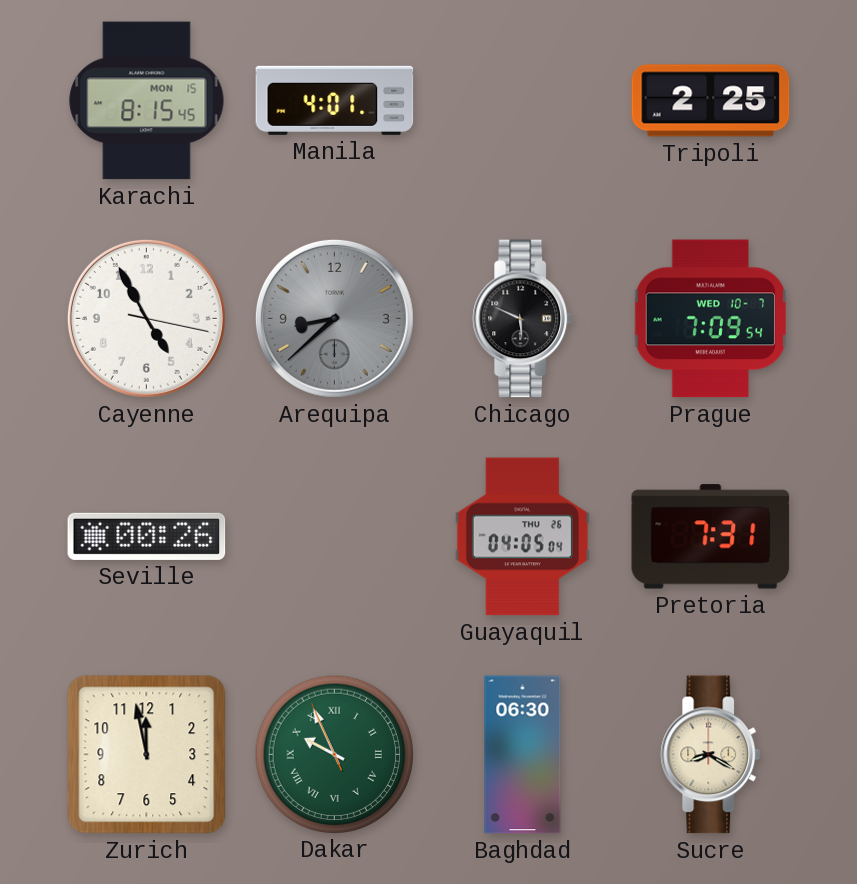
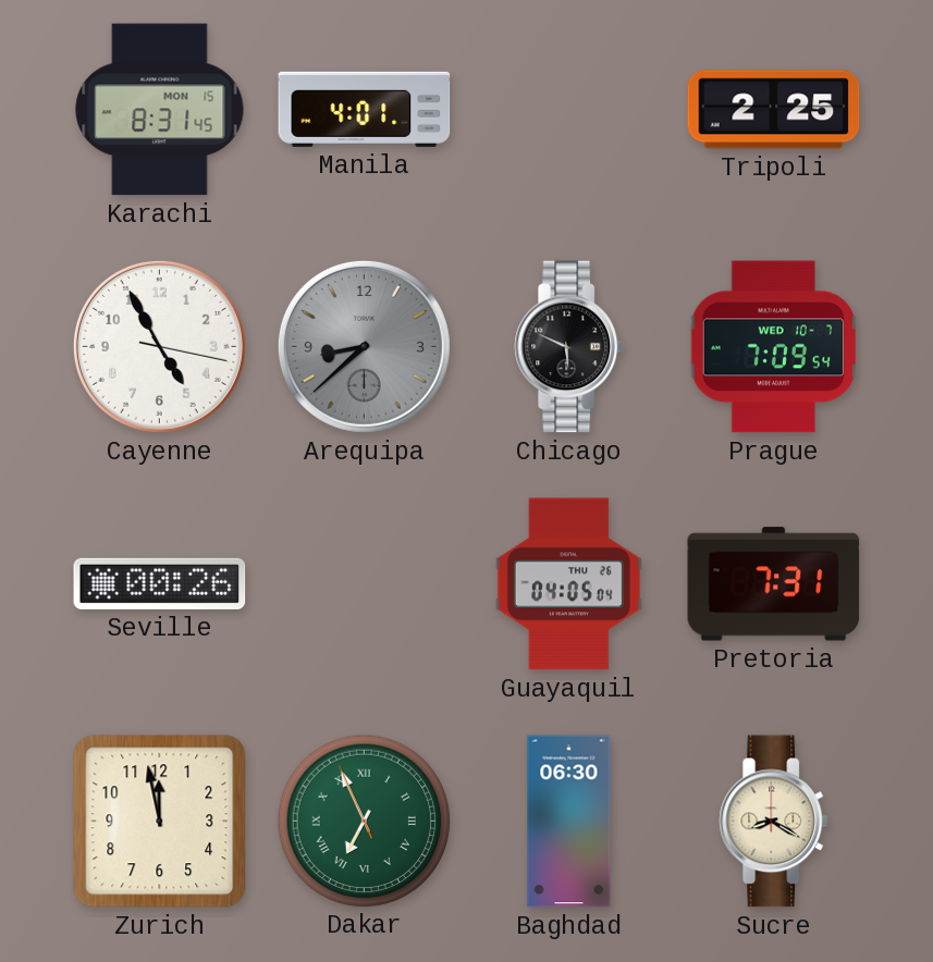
Karachi: 8:15 -> 8:31 (160, 110)
Dakar: 9:55 -> 6:55 (364, 821)
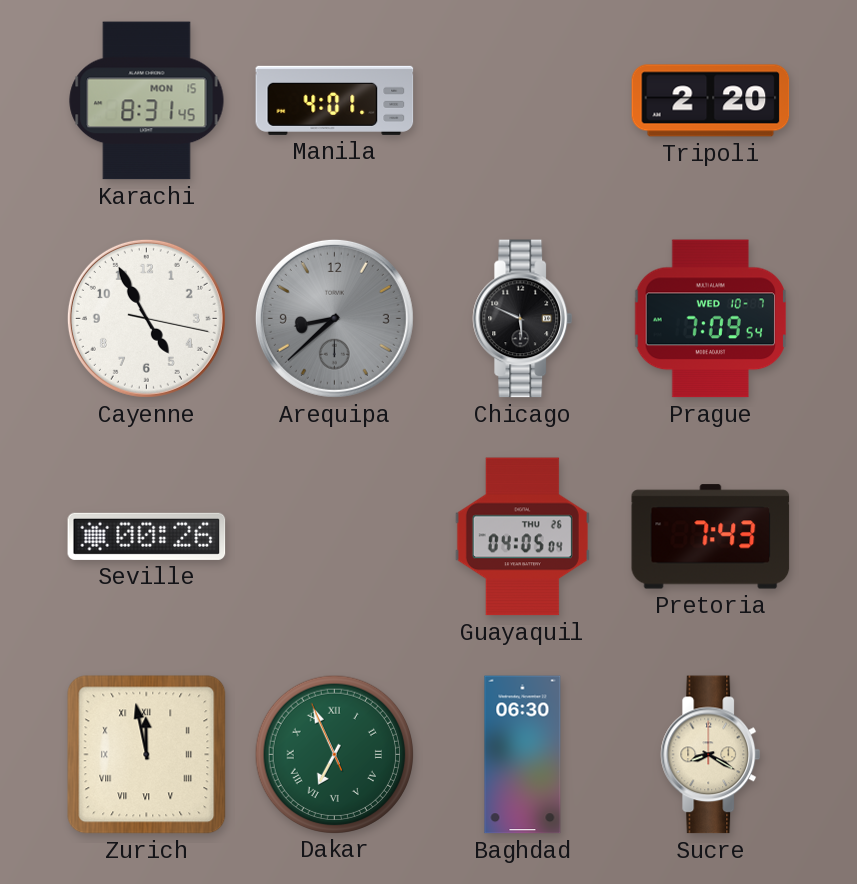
Tripoli: 2:25 -> 2:20 (711, 101)
Pretoria: 7:31 -> 7:43 (711, 537)
Zurich numerals: Arabic -> Roman (147, 755)
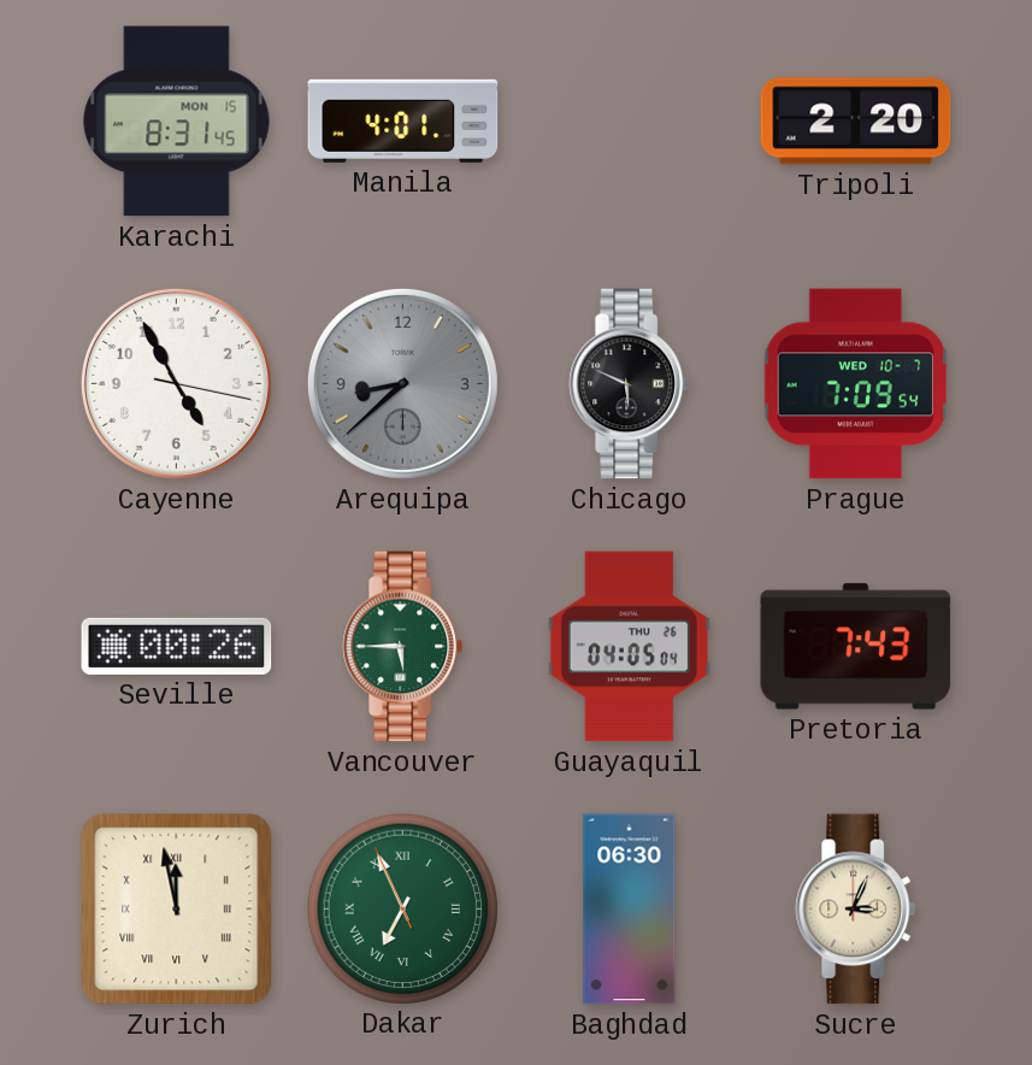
Vancouver: none -> 5:45 (403, 647)
Sucre: 8:20 -> 3:04 (856, 910)
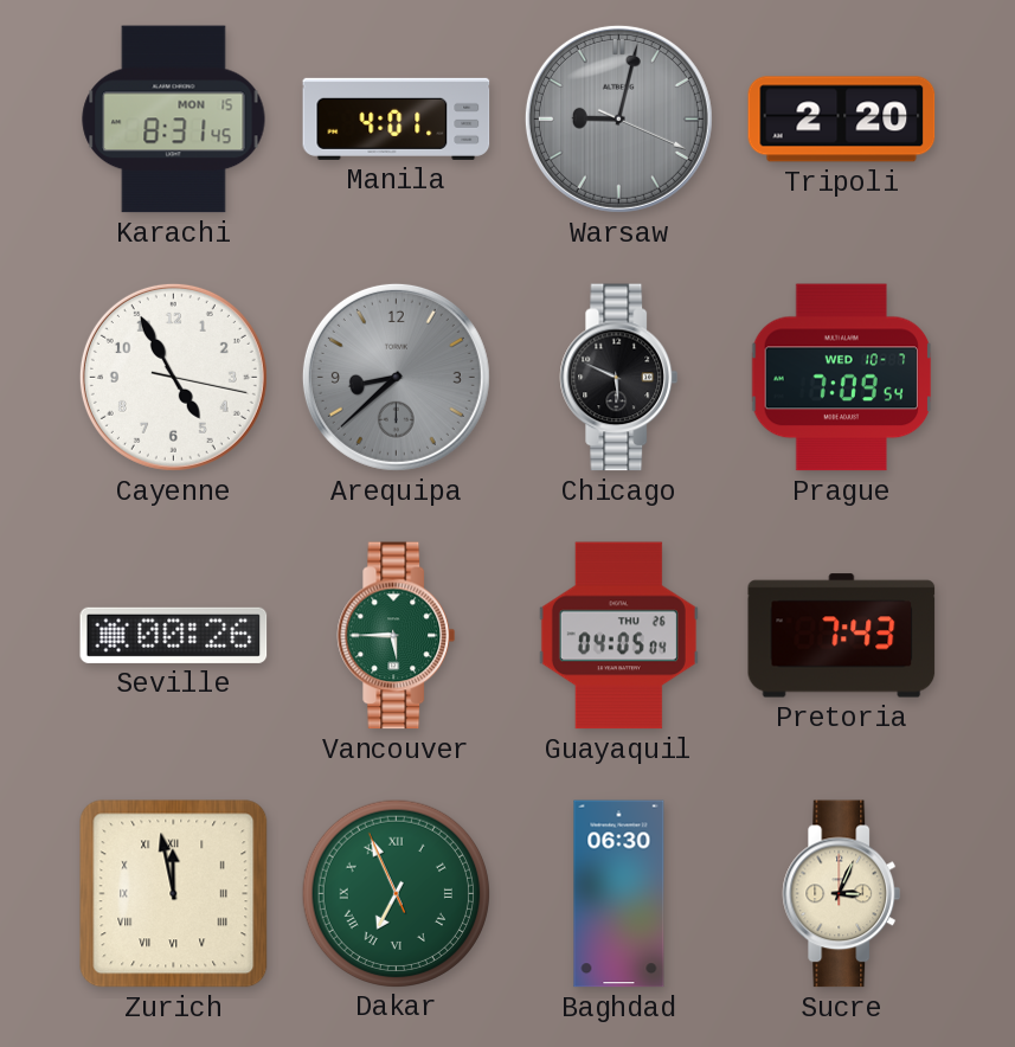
Warsaw: none -> 9:02 (618, 118)
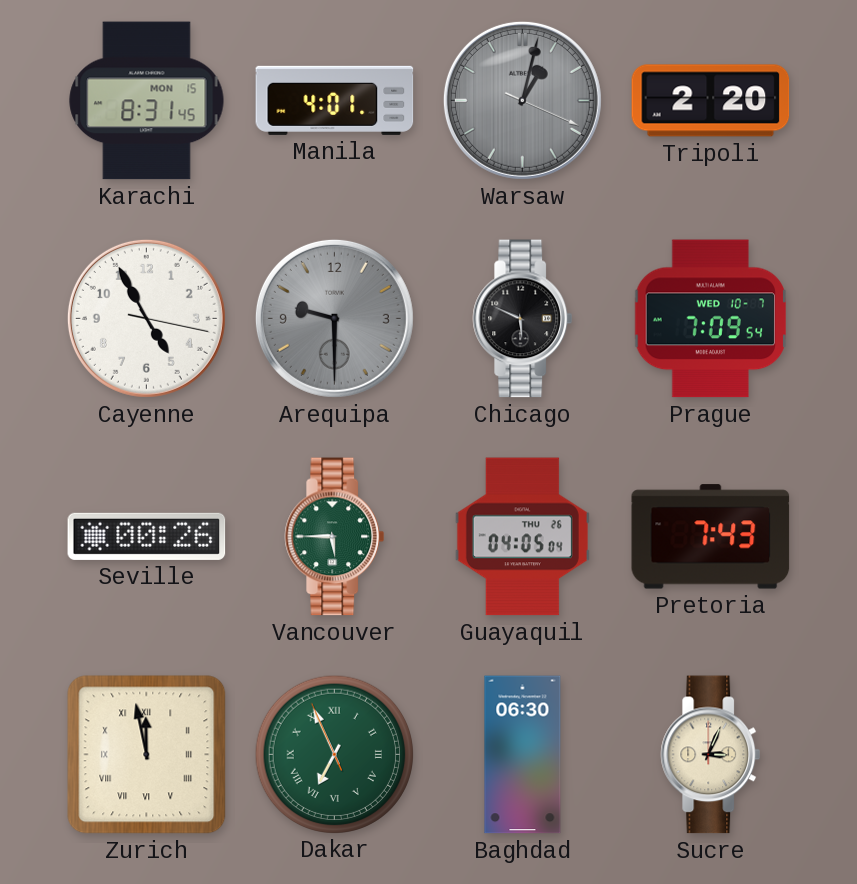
Warsaw: 9:02 -> 1:02 (522, 100)
Arequipa: 8:38 -> 9:30 (334, 318)
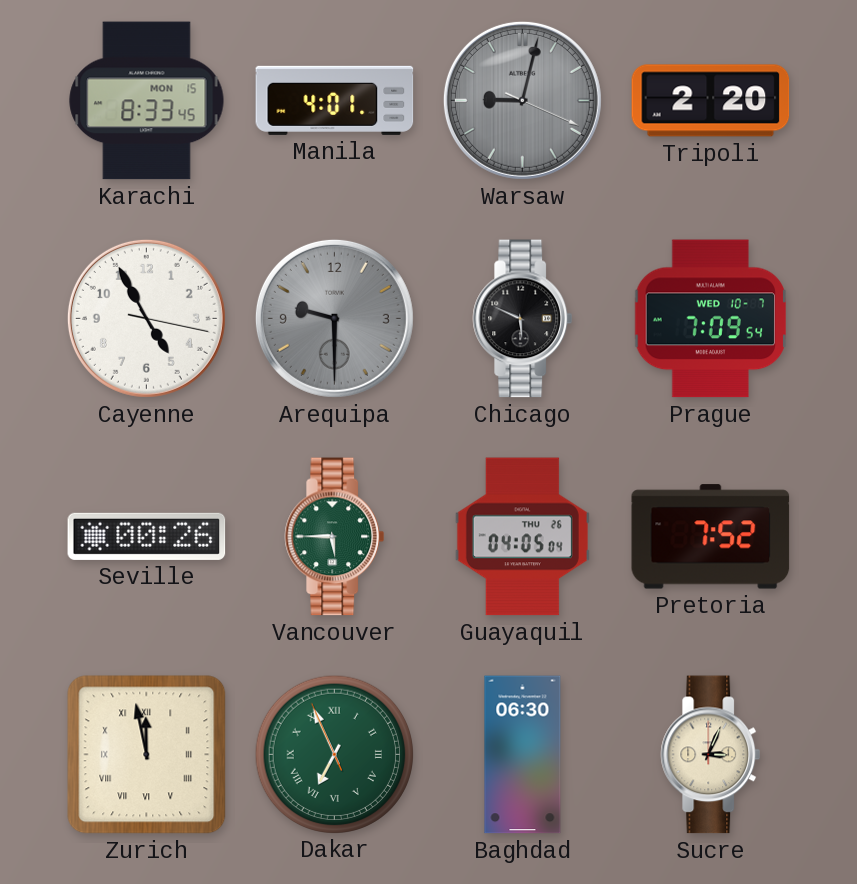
Karachi: 8:31 -> 8:33 (147, 101)
Warsaw: 1:02 -> 9:02 (522, 100)
Pretoria: 7:43 -> 7:52 (711, 537)
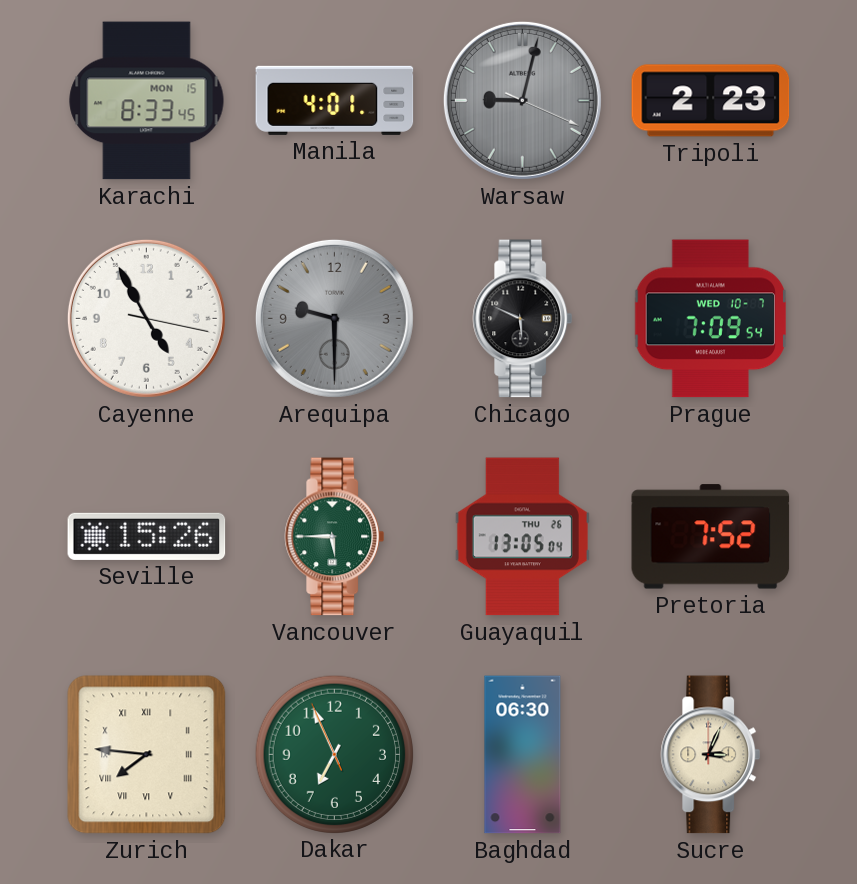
Tripoli: 2:20 -> 2:23 (711, 101)
Seville: 00:26 -> 15:26 (147, 536)
Guayaquil: 04:05 -> 13:05 (522, 537)
Zurich: 11:58 -> 7:46 (147, 755)
Dakar numerals: Roman -> Arabic (334, 754)
